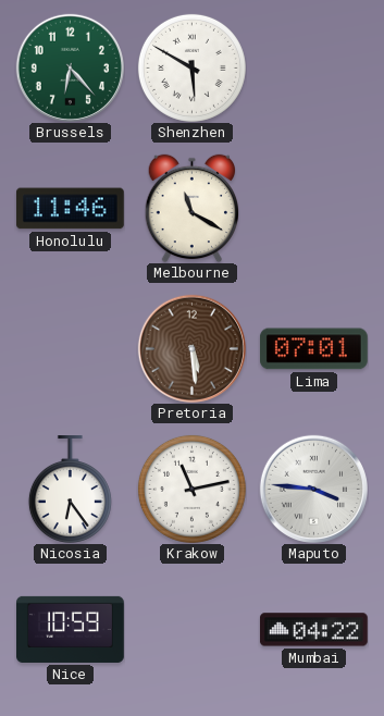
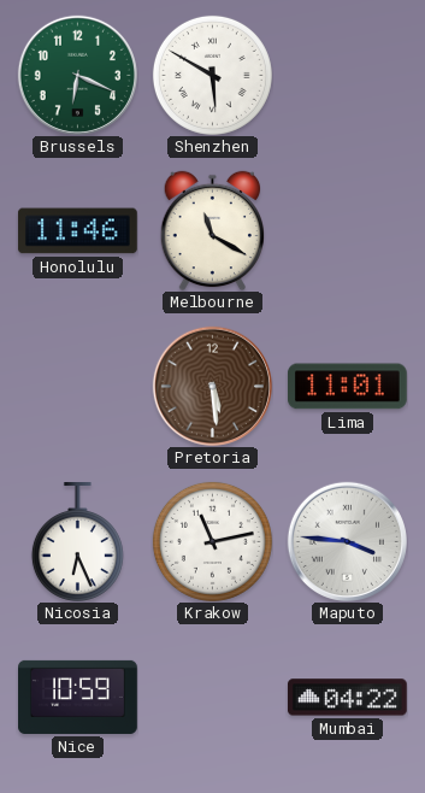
Brussels: 6:23 -> 6:19 (77, 75)
Lima: 07:01 -> 11:01 (347, 387)
Nicosia: 6:24 -> 6:26 (77, 542)
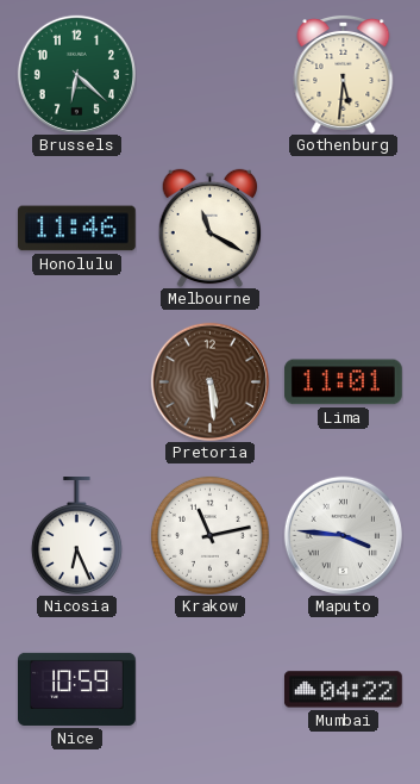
Brussels: 6:19 -> 6:22 (76, 74)
Shenzhen: 5:50 -> none (212, 75)
Gothenburg: none -> 5:31 (344, 74)
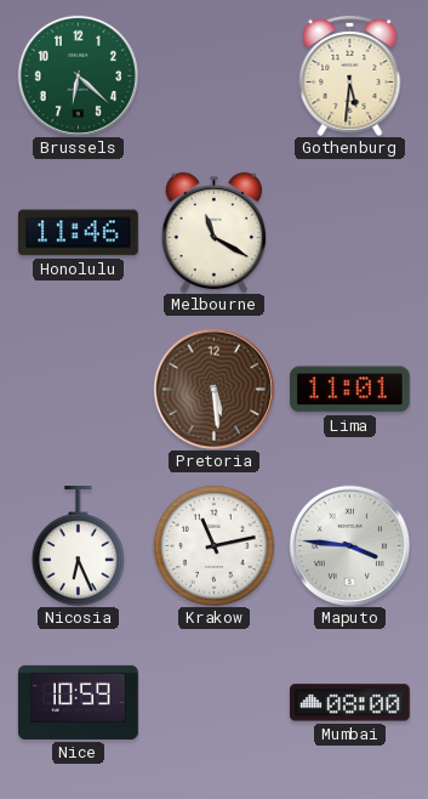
Mumbai: 04:22 -> 08:00 (349, 703)
